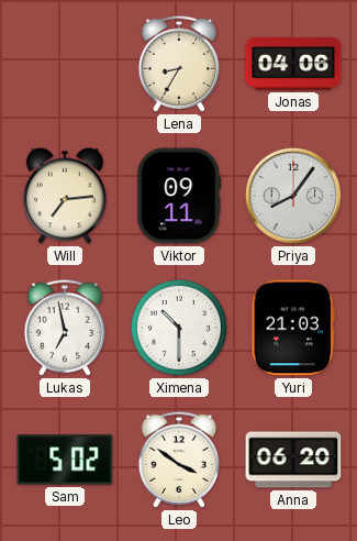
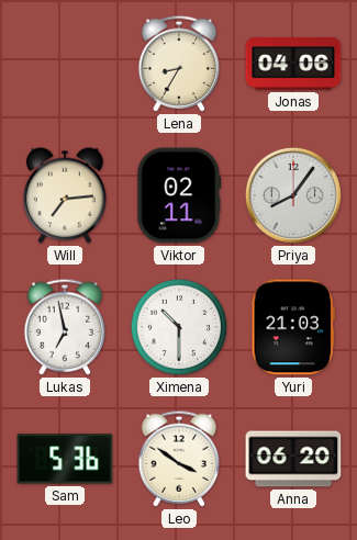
Viktor: 09:11 -> 02:11 (179, 195)
Sam: 5:02 -> 5:36 (65, 459)
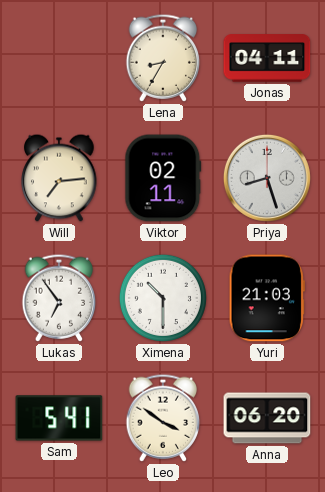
Jonas: 04:06 -> 04:11 (267, 58)
Priya: 8:06 -> 8:27 (267, 178)
Lukas: 6:58 -> 6:54 (59, 298)
Sam: 5:36 -> 5:41 (59, 418)
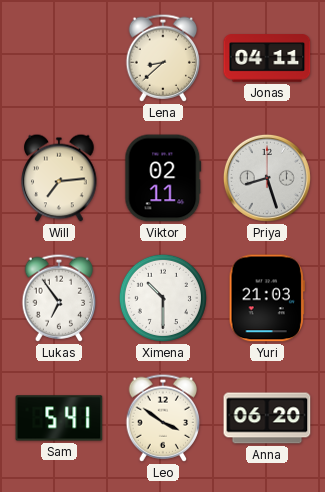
Lena: 8:35 -> 8:38 (163, 58)
